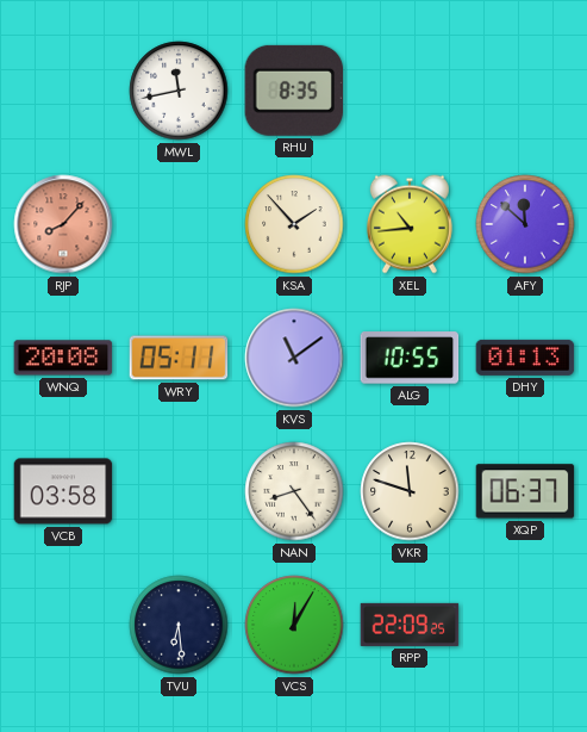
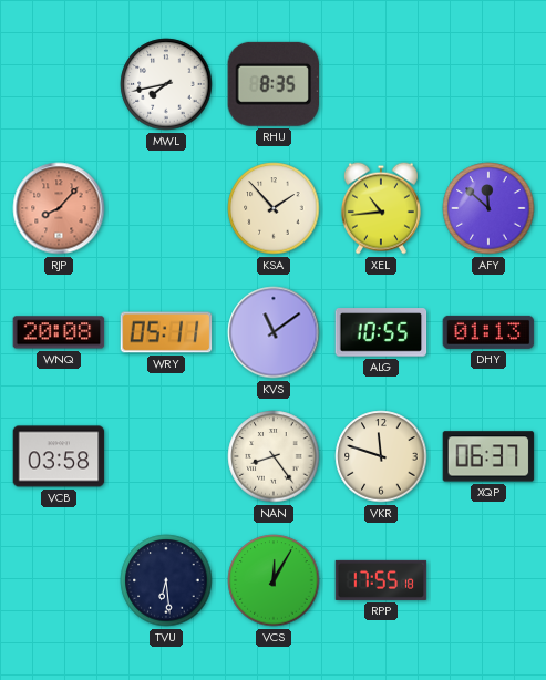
MWL: 11:43 -> 7:43 (166, 84)
RPP: 22:09 -> 17:55 (381, 580)
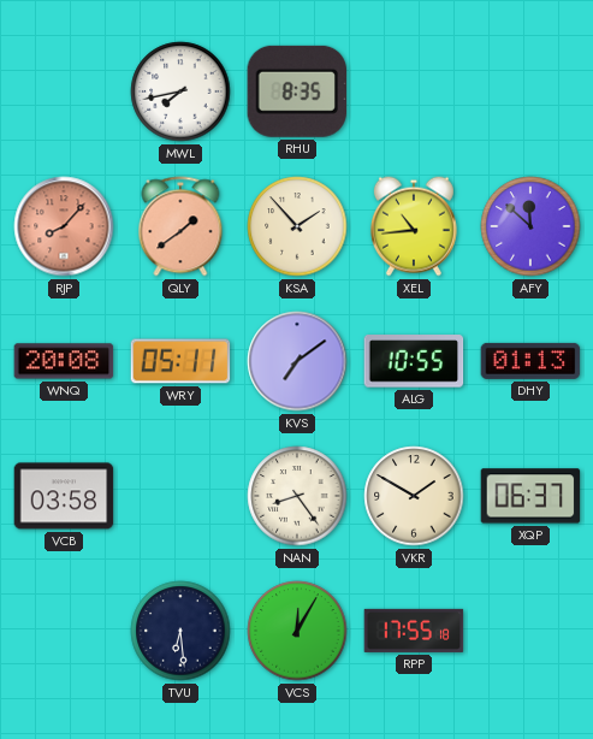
QLY: none -> 1:39 (180, 226)
KVS: 11:09 -> 7:09 (297, 361)
VKR: 11:48 -> 1:50 (414, 496)
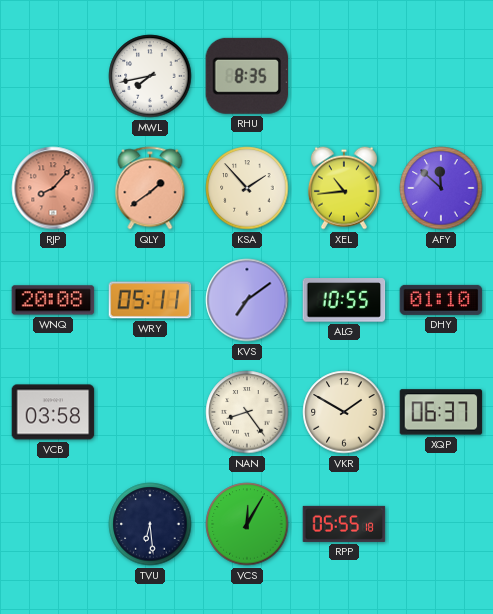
DHY: 01:13 -> 01:10 (441, 300)
RPP: 17:55 -> 05:55 (344, 524)
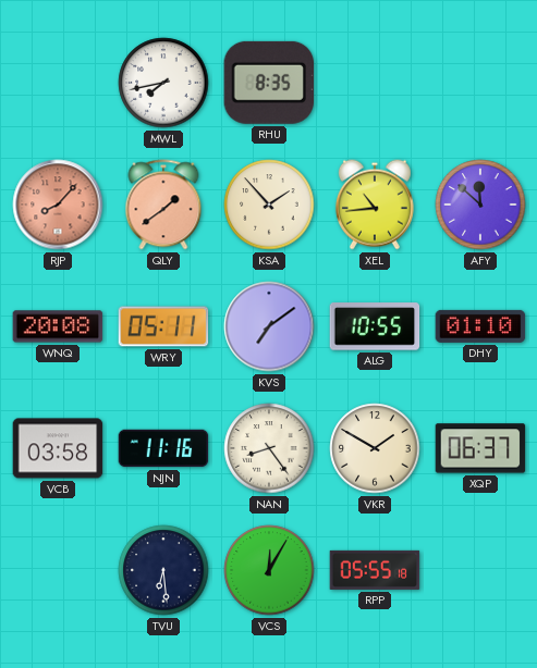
NJN: none -> 11:16 (163, 448)
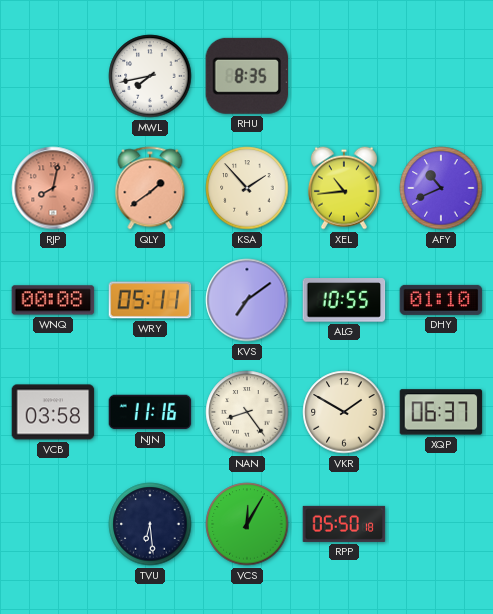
RJP: 8:07 -> 8:02 (53, 188)
AFY: 11:52 -> 10:41 (441, 188)
WNQ: 20:08 -> 00:08 (53, 300)
RPP: 05:55 -> 05:50 (344, 524)
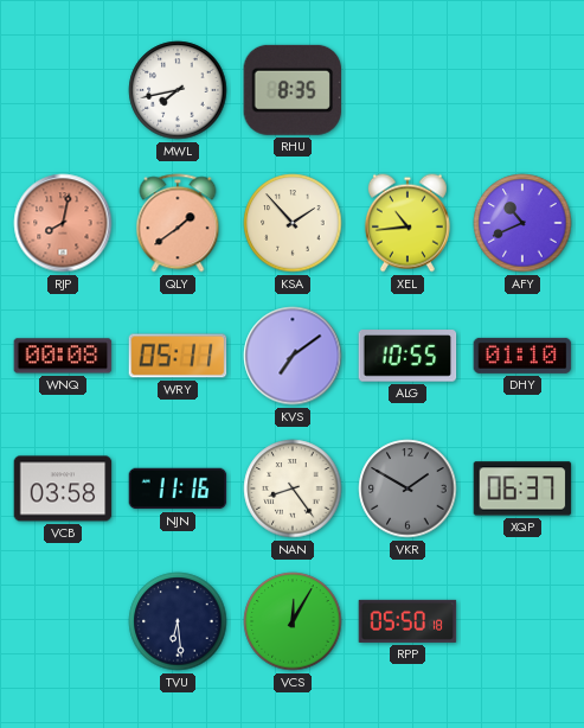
VKR dial: cream -> grey (407, 488)
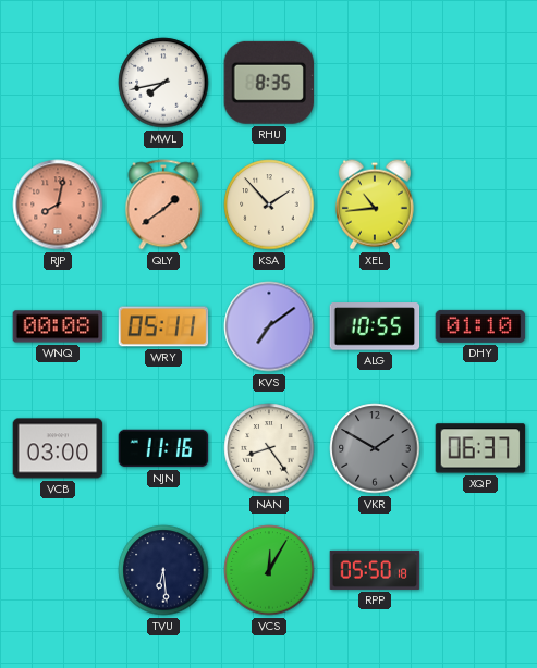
AFY: 10:41 -> none (522, 223)
VCB: 03:58 -> 03:00 (58, 448)
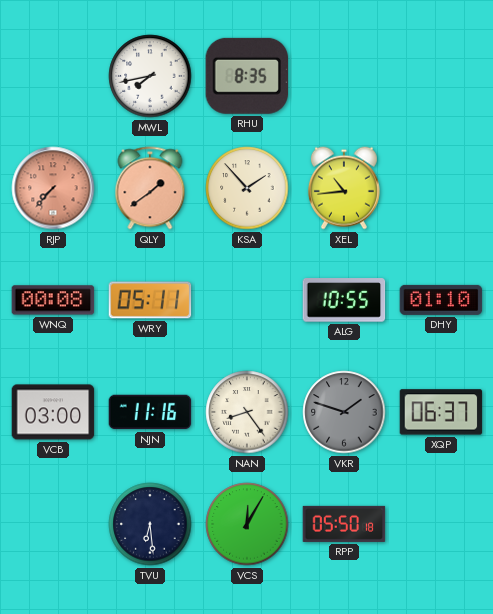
RJP: 8:02 -> 7:37 (53, 188)
KVS: 7:09 -> none (269, 326)
VKR: 1:50 -> 1:48 (344, 412)
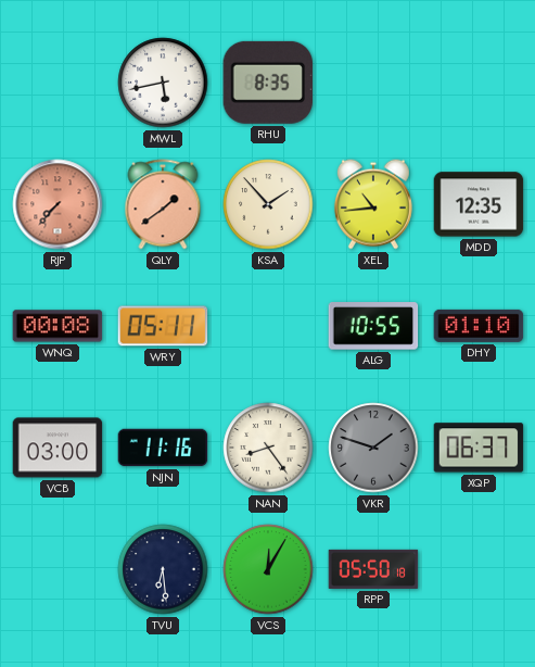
MWL: 7:43 -> 5:43 (163, 83)
MDD: none -> 12:35 (479, 204)
